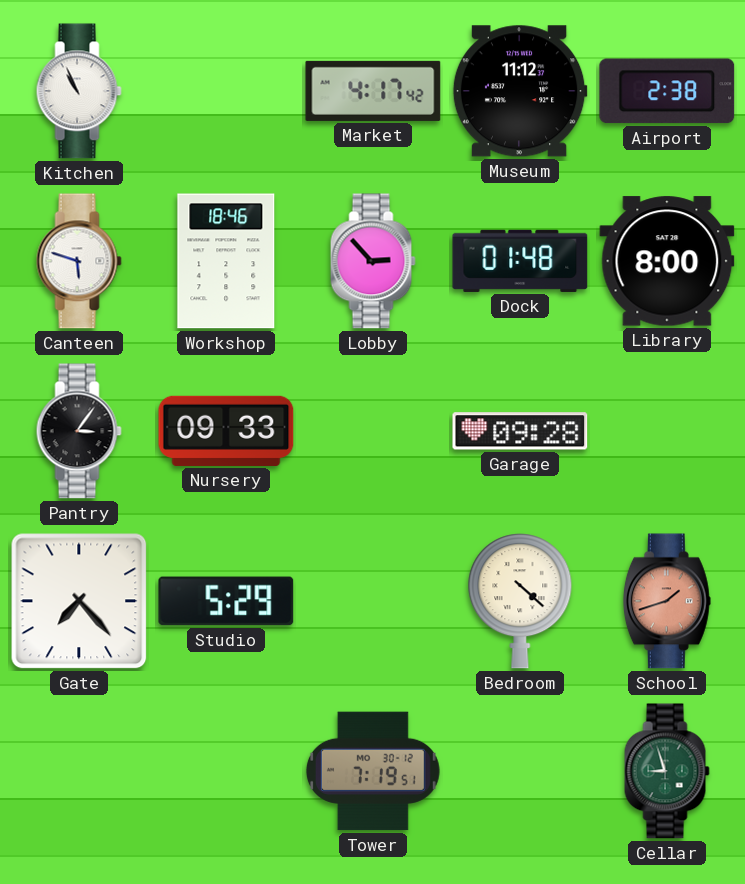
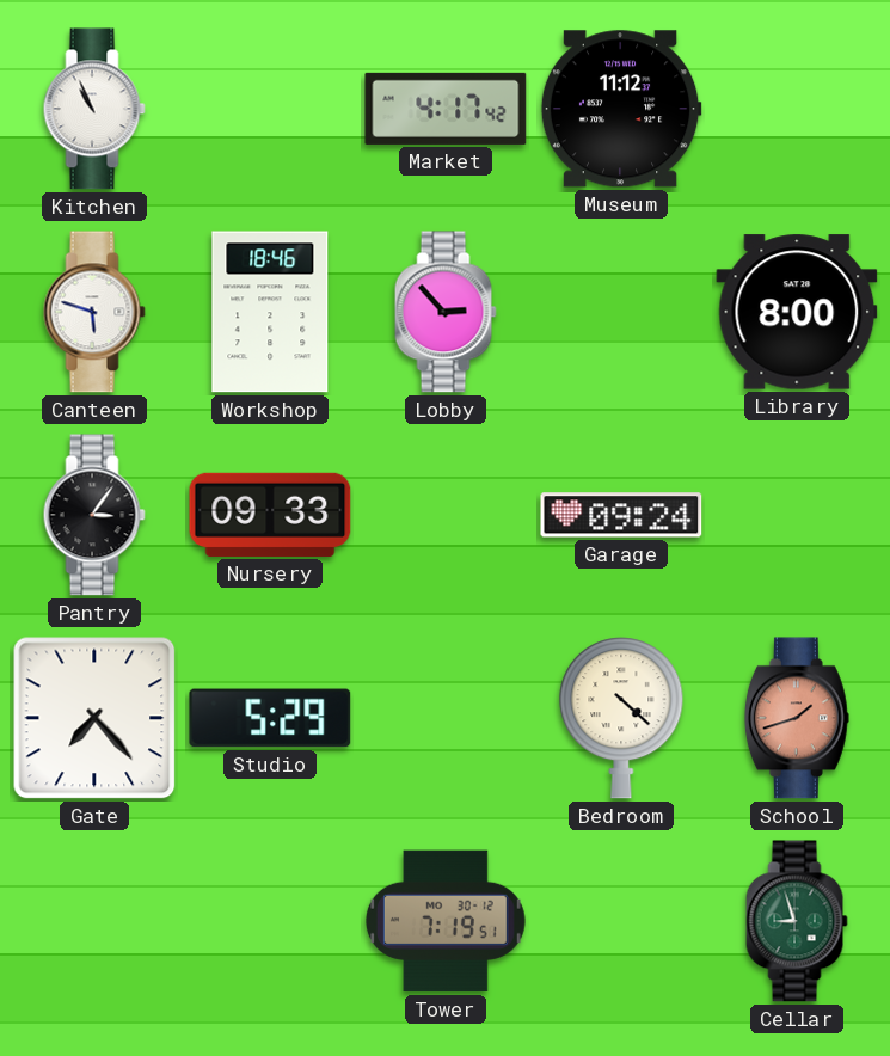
Airport: 2:38 -> none (667, 91)
Dock: 01:48 -> none (520, 261)
Garage: 09:28 -> 09:24 (621, 515)
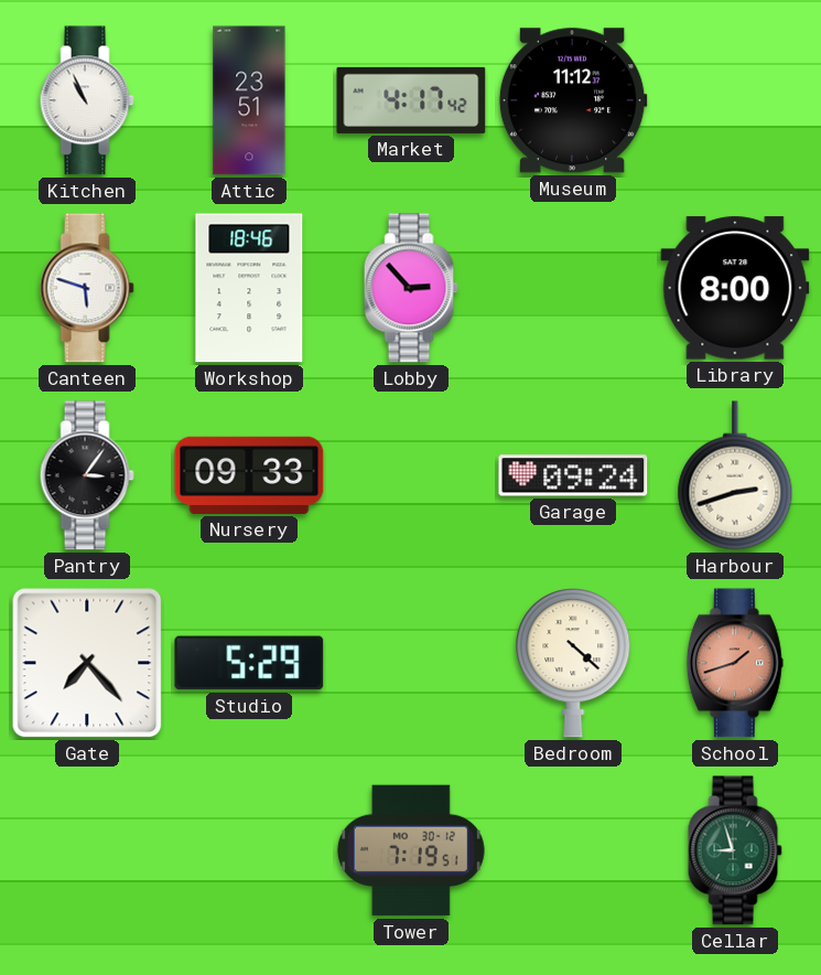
Attic: none -> 23:51 (249, 100)
Harbour: none -> 2:42 (735, 475)
